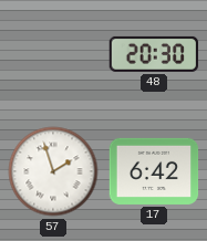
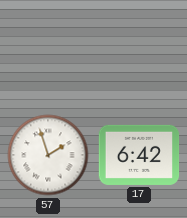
48: 20:30 -> none (154, 54)
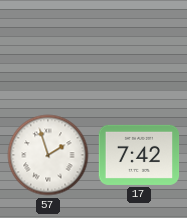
17: 6:42 -> 7:42 (139, 155)
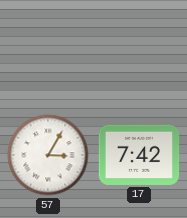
57: 1:57 -> 3:05 (48, 155)
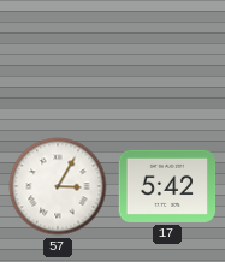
17: 7:42 -> 5:42 (167, 186)
